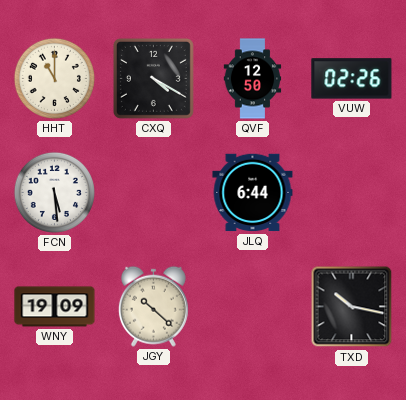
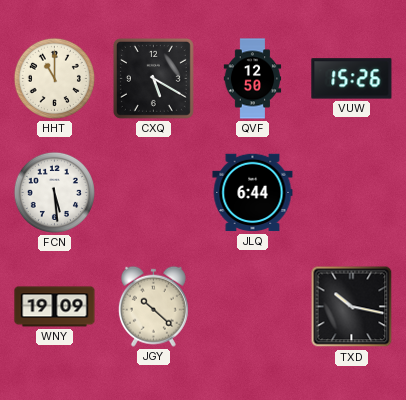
CXQ: 4:20 -> 5:20 (153, 78)
VUW: 02:26 -> 15:26 (352, 79)
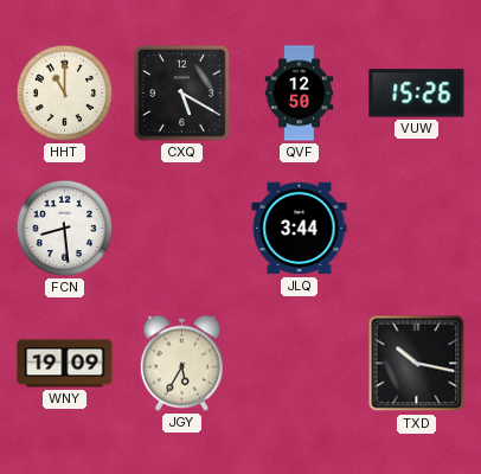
FCN: 5:29 -> 8:29 (64, 228)
JLQ: 6:44 -> 3:44 (300, 229)
JGY: 10:22 -> 5:35 (181, 363)
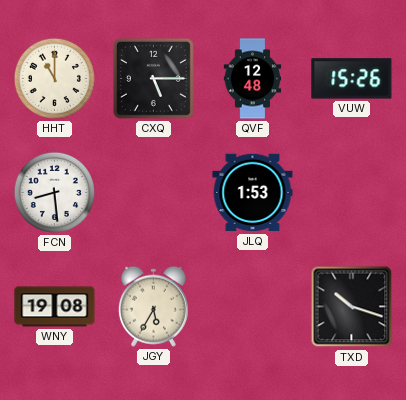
CXQ: 5:20 -> 5:15 (153, 78)
QVF: 12:50 -> 12:48 (253, 79)
JLQ: 3:44 -> 1:53 (253, 193)
WNY: 19:09 -> 19:08 (55, 307)
TXD: 10:17 -> 10:18 (352, 307)
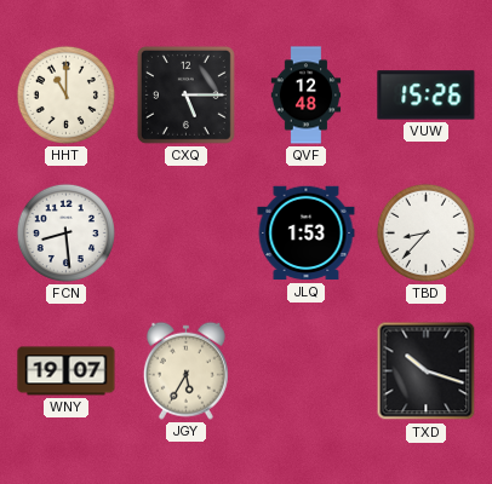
TBD: none -> 8:37 (425, 232)
WNY: 19:08 -> 19:07 (67, 371)
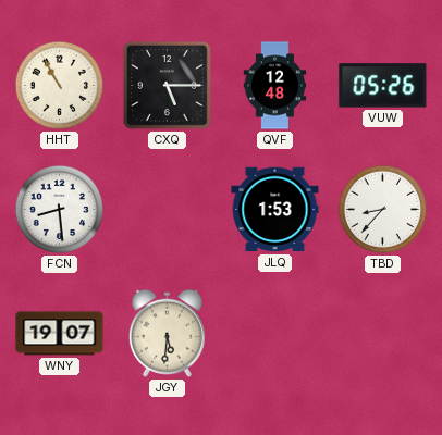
HHT: 11:00 -> 10:55 (59, 85)
VUW: 15:26 -> 05:26 (383, 86)
JGY: 5:35 -> 5:31 (167, 333)
TXD: 10:18 -> none (427, 371)
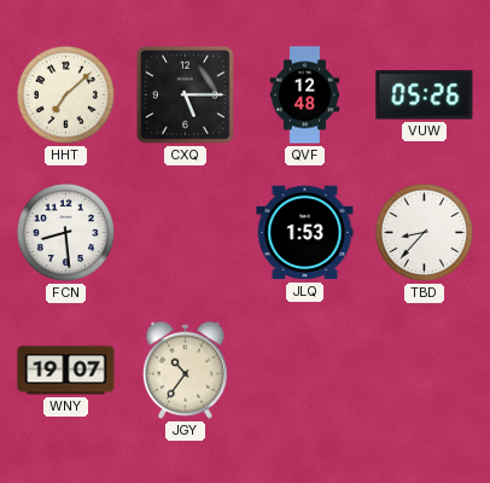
HHT: 10:55 -> 7:08 (65, 94)
JGY: 5:31 -> 10:36 (185, 369)
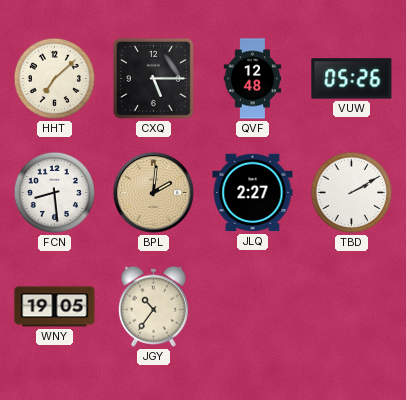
BPL: none -> 2:01 (153, 192)
JLQ: 1:53 -> 2:27 (253, 193)
TBD: 8:37 -> 2:10 (351, 192)
WNY: 19:07 -> 19:05 (55, 307)
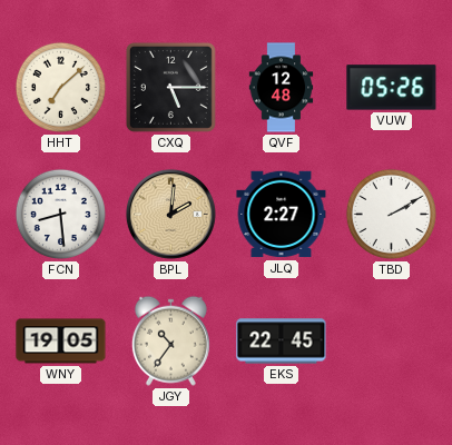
EKS: none -> 22:45 (282, 342)
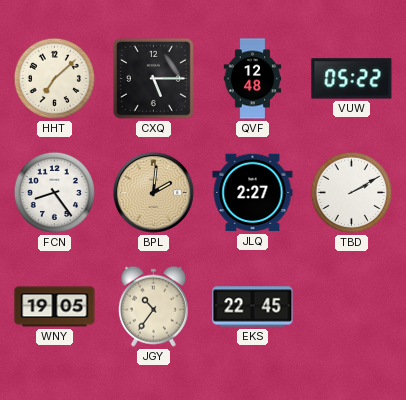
VUW: 05:26 -> 05:22 (352, 79)
FCN: 8:29 -> 8:24 (54, 192)
